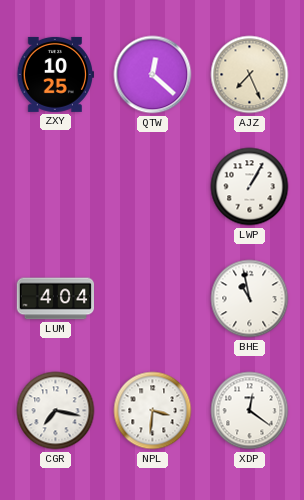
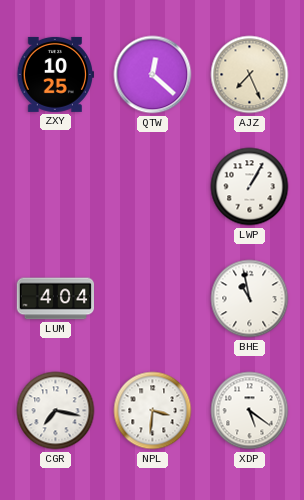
XDP: 12:21 -> 5:21 (250, 411)
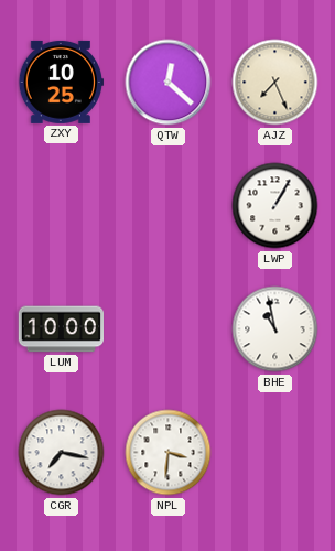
LUM: 4:04 -> 10:00 (61, 329)
XDP: 5:21 -> none (250, 411)
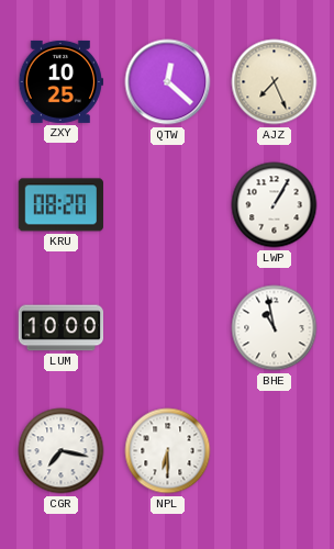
KRU: none -> 08:20 (60, 205)
NPL: 3:31 -> 6:30 (168, 451)
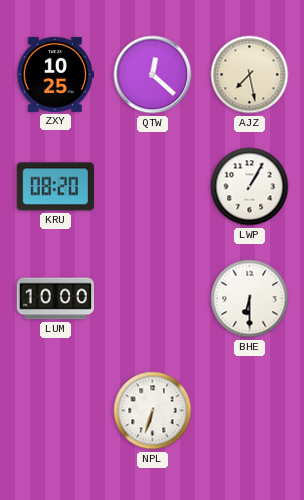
AJZ: 7:26 -> 7:28 (250, 75)
BHE: 10:58 -> 6:30 (250, 299)
CGR: 7:17 -> none (62, 451)
NPL: 6:30 -> 6:33 (153, 411)
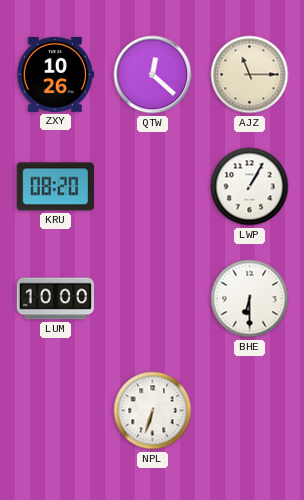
ZXY: 10:25 -> 10:26 (55, 74)
AJZ: 7:28 -> 11:15 (250, 75)
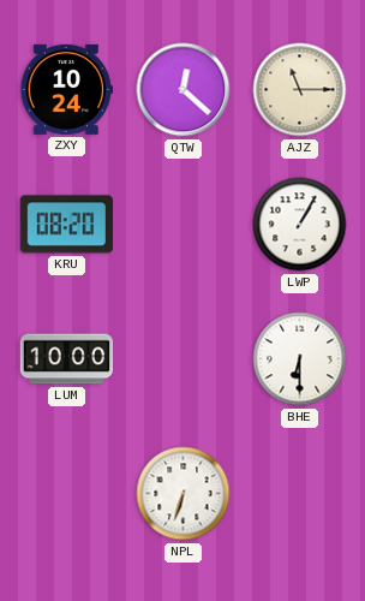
ZXY: 10:26 -> 10:24 (66, 89)
